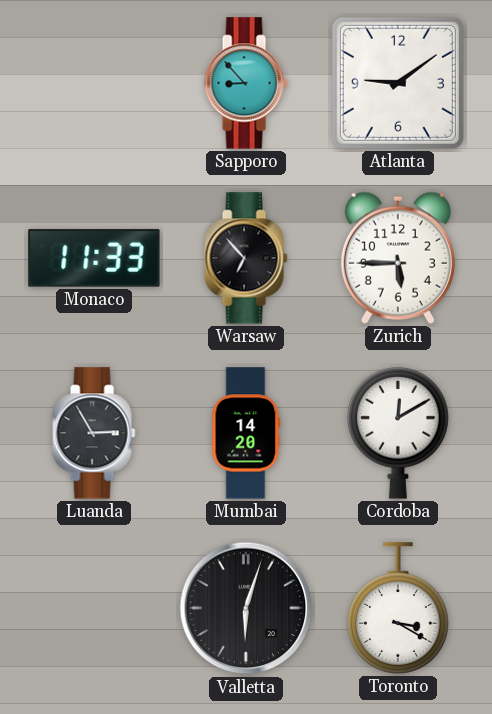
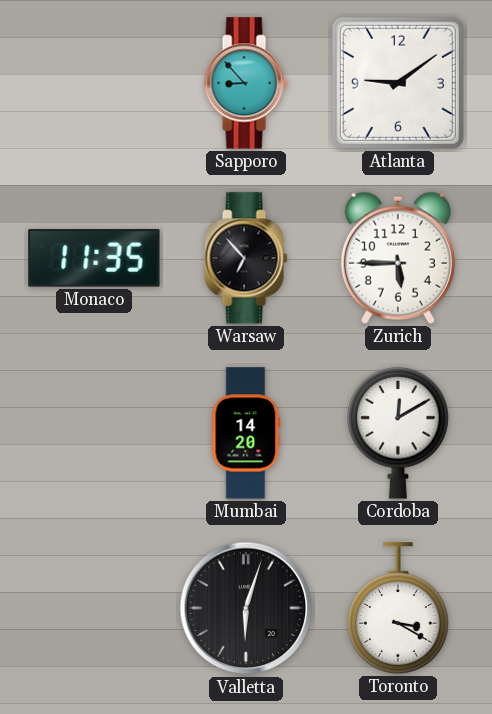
Monaco: 11:33 -> 11:35 (94, 258)
Luanda: 2:55 -> none (94, 433)
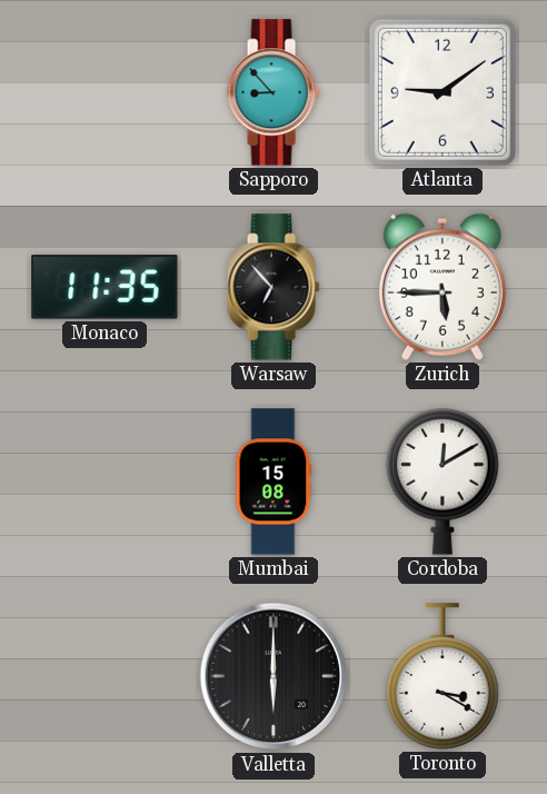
Mumbai: 14:20 -> 15:08 (273, 482)
Valletta: 6:03 -> 6:00 (273, 676)
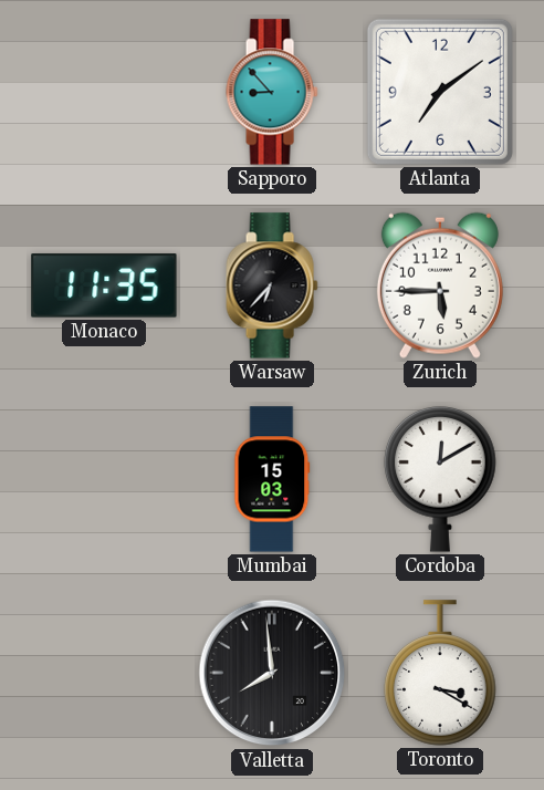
Atlanta: 9:09 -> 7:09 (440, 92)
Warsaw: 6:53 -> 6:37 (272, 285)
Mumbai: 15:08 -> 15:03 (272, 479)
Valletta: 6:00 -> 7:59 (272, 673)
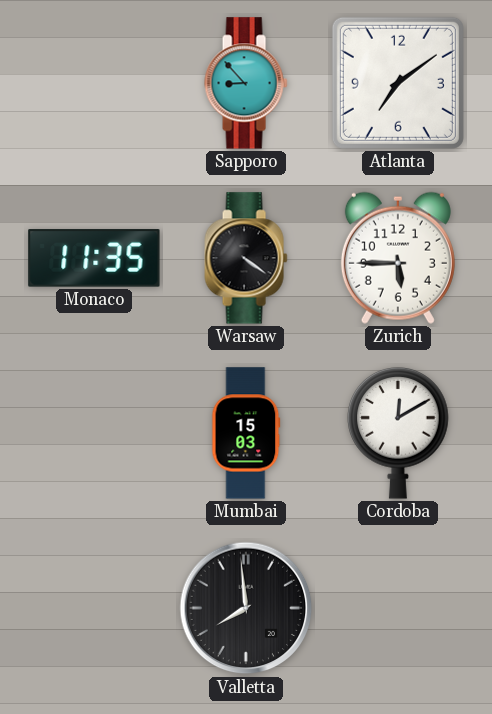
Warsaw: 6:37 -> 4:21 (246, 258)
Toronto: 3:20 -> none (440, 673)
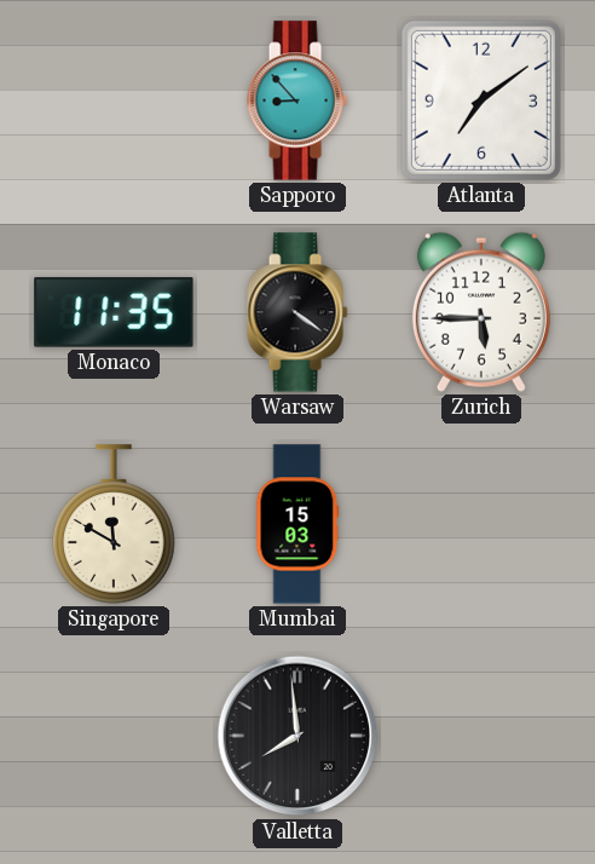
Singapore: none -> 11:50 (114, 524)
Cordoba: 12:10 -> none (398, 434)
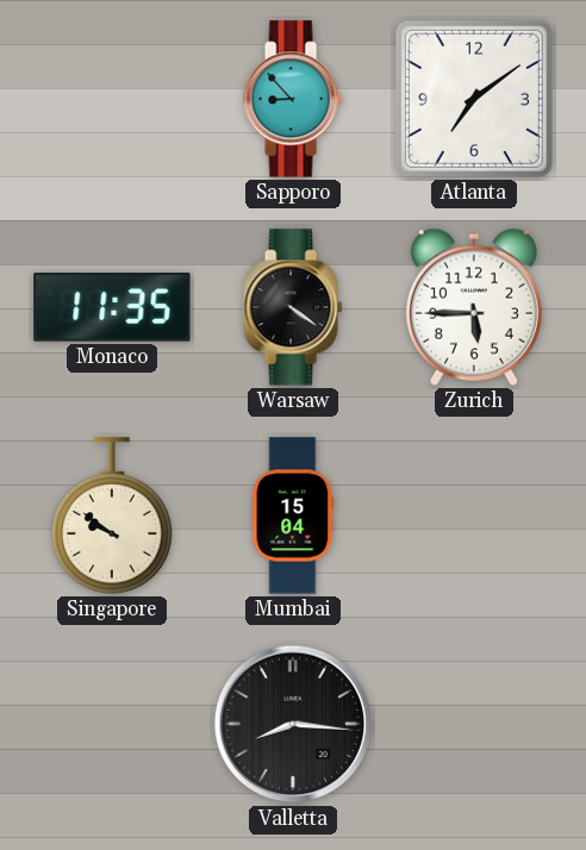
Singapore: 11:50 -> 9:51 (112, 515)
Mumbai: 15:03 -> 15:04 (293, 515)
Valletta: 7:59 -> 8:16 (293, 724)
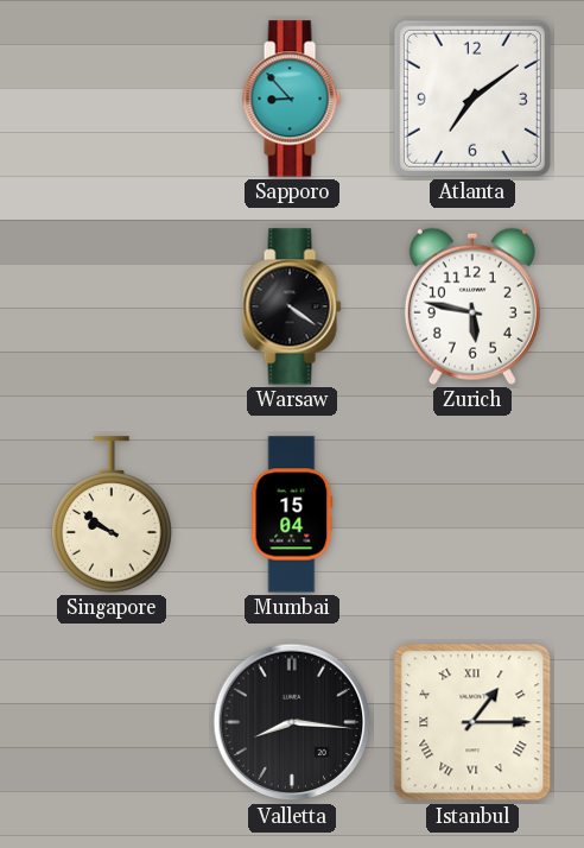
Monaco: 11:35 -> none (112, 307)
Zurich: 5:45 -> 5:47 (472, 306)
Istanbul: none -> 1:15 (472, 722)
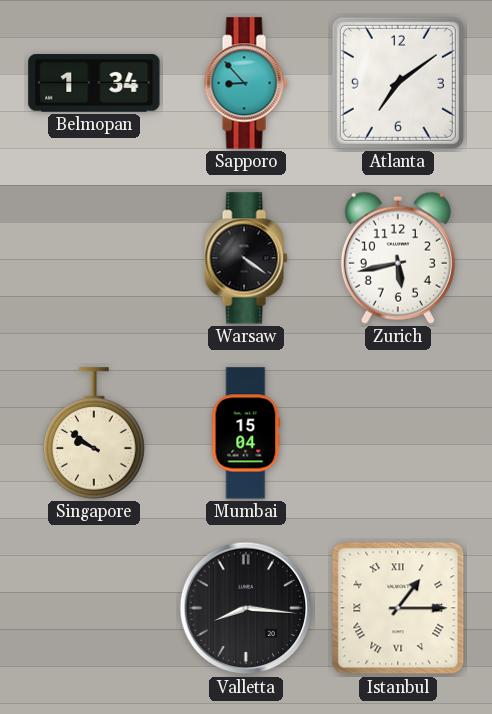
Belmopan: none -> 1:34 (94, 83)
Zurich: 5:47 -> 5:43 (398, 258)
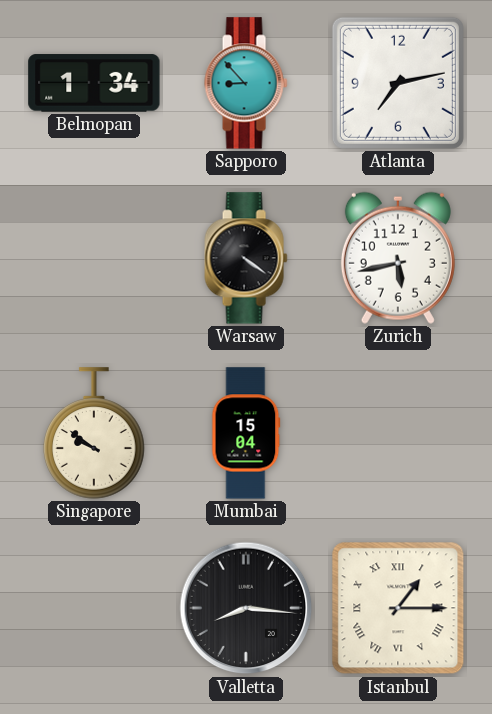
Atlanta: 7:09 -> 7:13 (398, 83)
